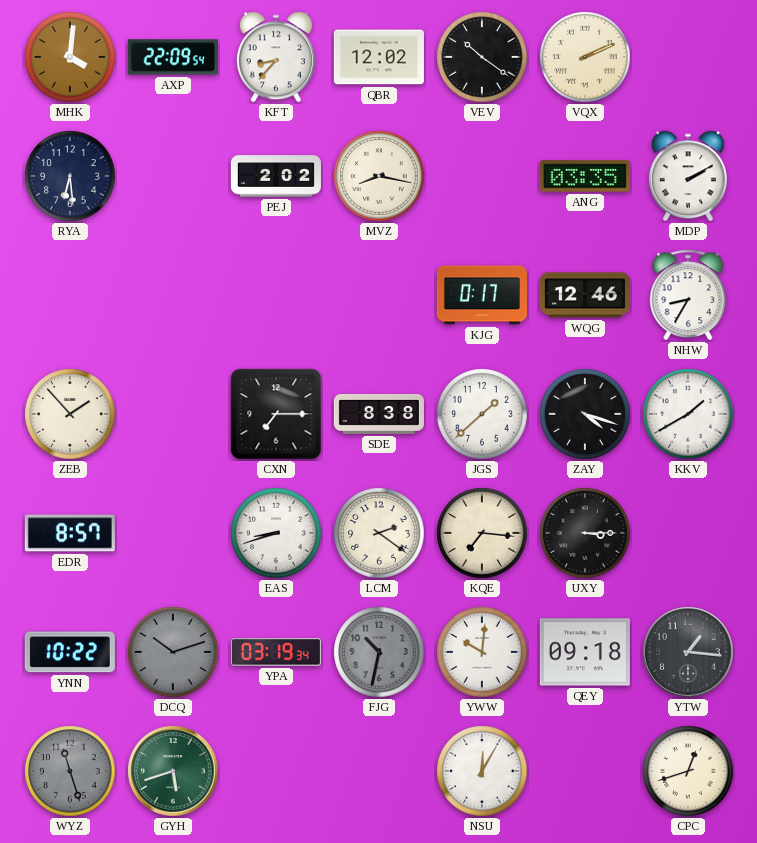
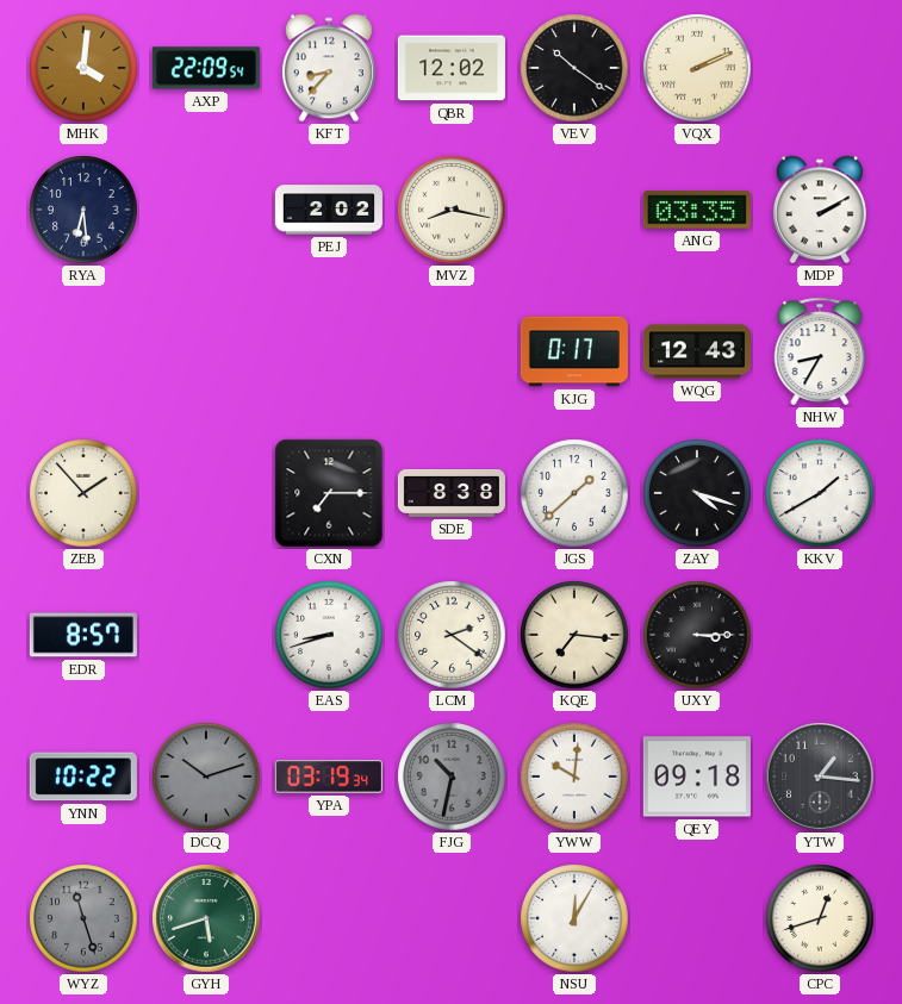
WQG: 12:46 -> 12:43 (697, 351)
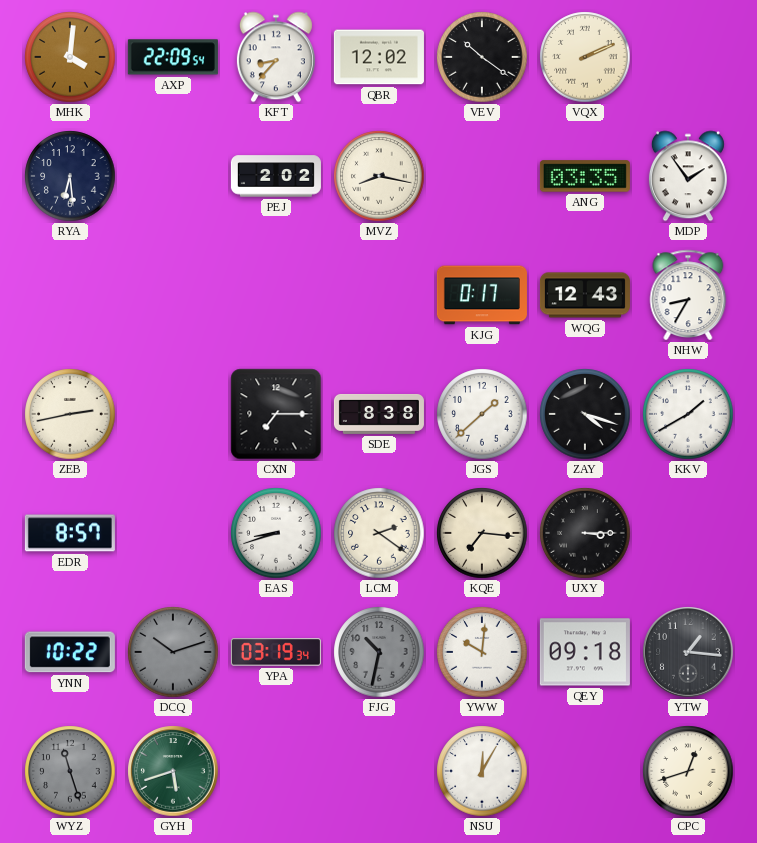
MDP: 2:10 -> 1:54 (688, 176)
ZEB: 1:53 -> 2:43 (70, 414)
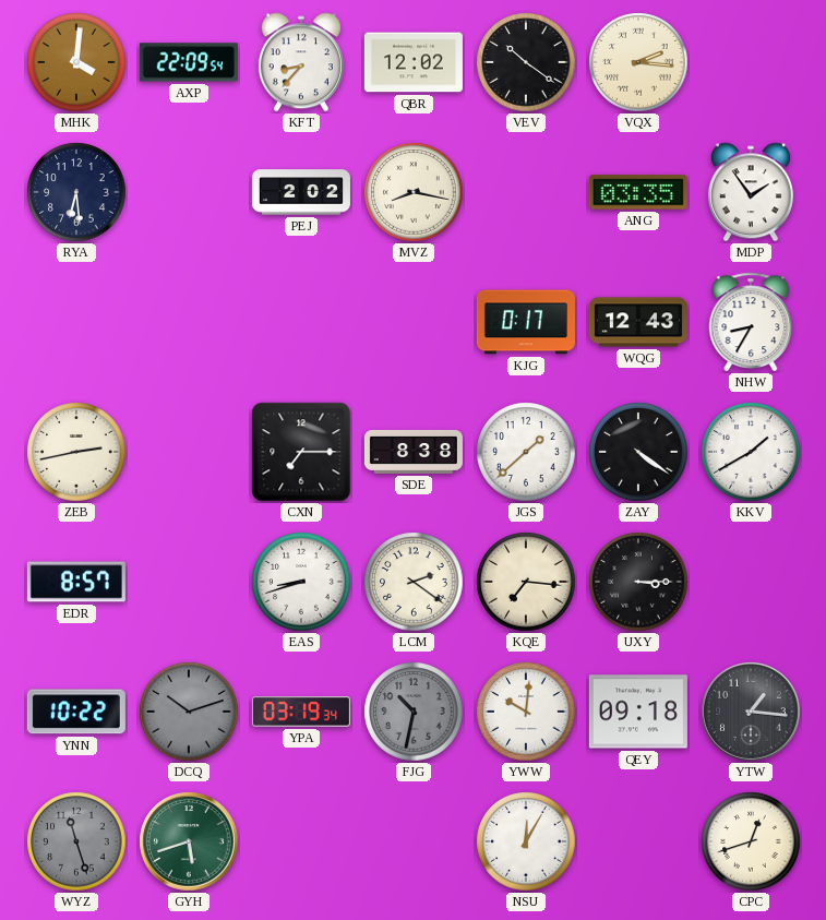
VQX: 2:11 -> 2:16 (638, 62)
ZAY: 4:18 -> 4:21 (638, 452)
